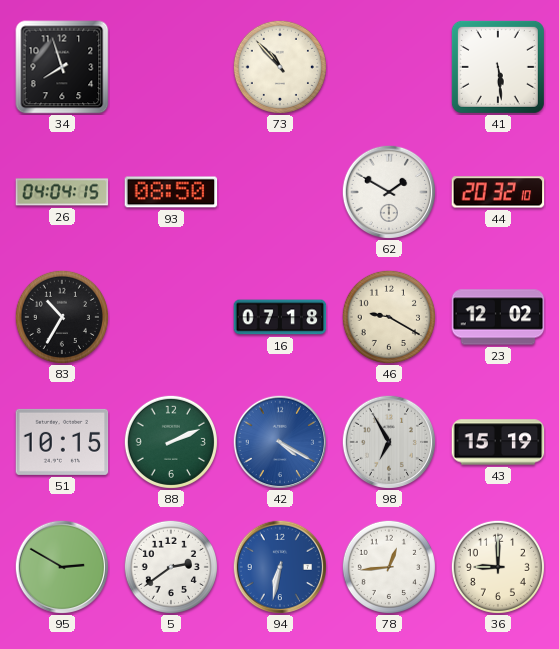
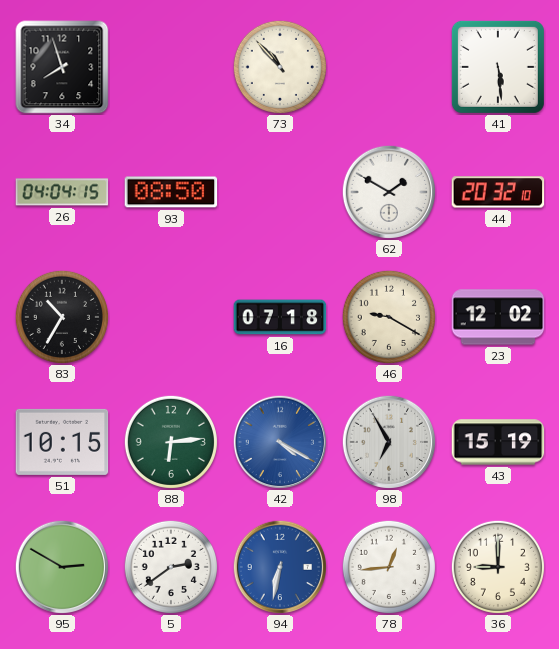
88: 2:11 -> 6:14 (171, 442)
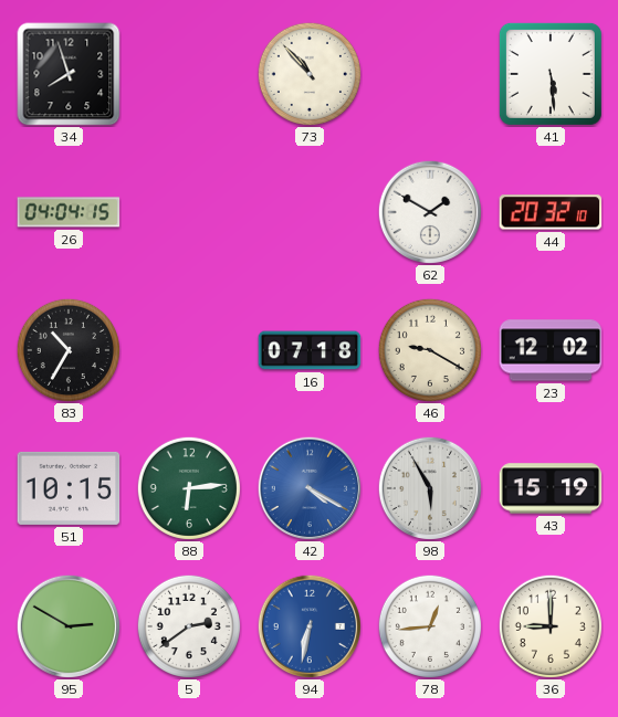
93: 08:50 -> none (171, 192)
98: 6:55 -> 5:55 (429, 487)
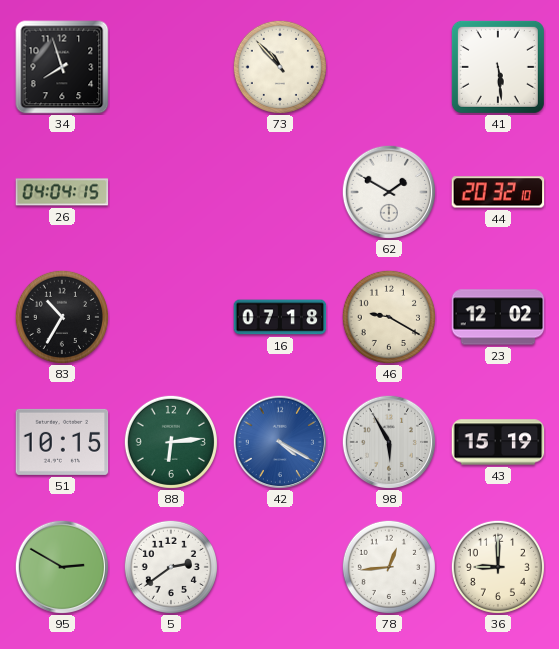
94: 6:32 -> none (308, 625)
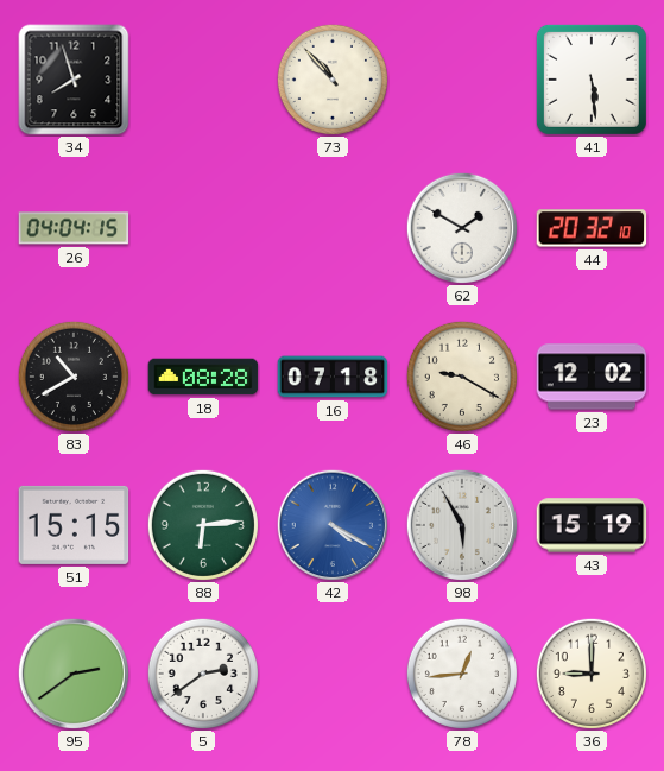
83: 10:35 -> 10:40 (74, 377)
18: none -> 08:28 (203, 377)
51: 10:15 -> 15:15 (74, 525)
95: 2:50 -> 2:39 (72, 672)
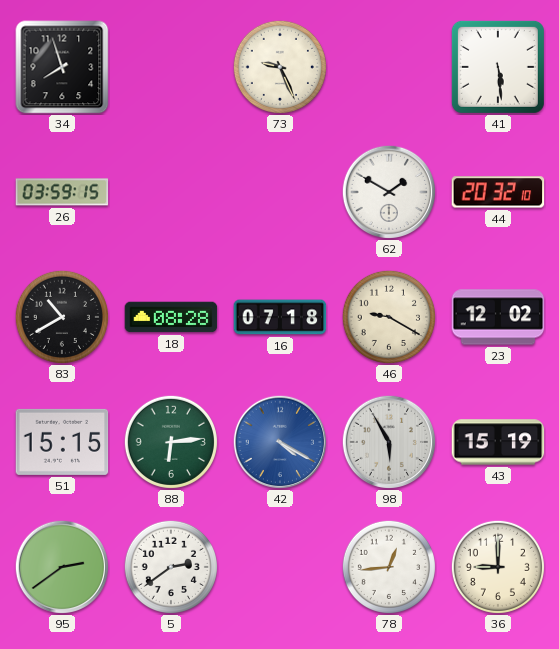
73: 10:53 -> 9:26 (280, 67)
26: 04:04 -> 03:59 (62, 192)
